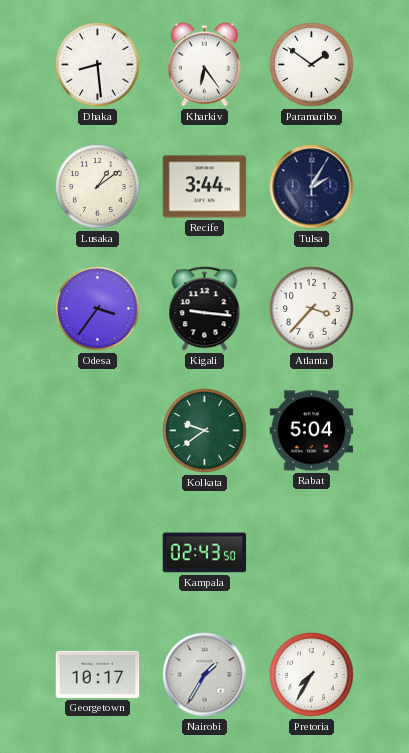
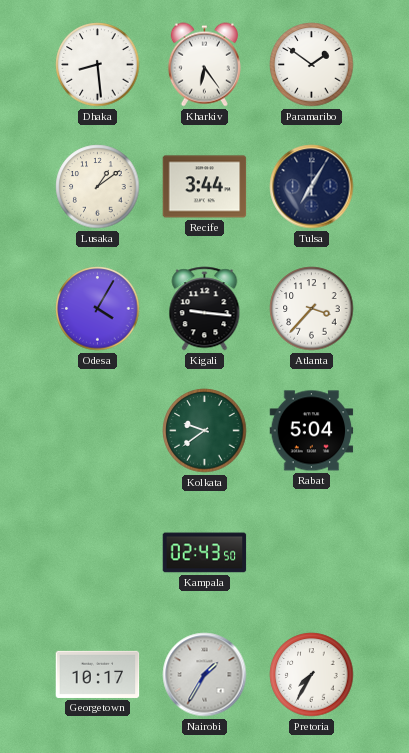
Tulsa: 2:05 -> 7:05 (312, 187)
Odesa: 3:36 -> 4:05 (98, 309)
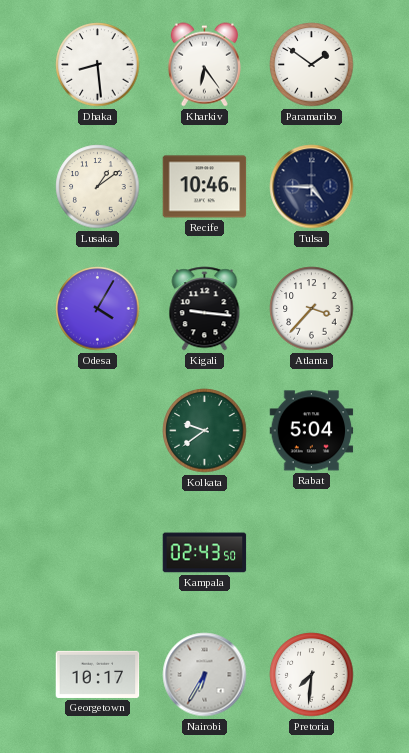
Recife: 3:44 -> 10:46 (205, 187)
Tulsa: 7:05 -> 4:45 (312, 187)
Nairobi: 1:35 -> 6:35 (205, 675)
Pretoria: 7:35 -> 7:31 (312, 675)
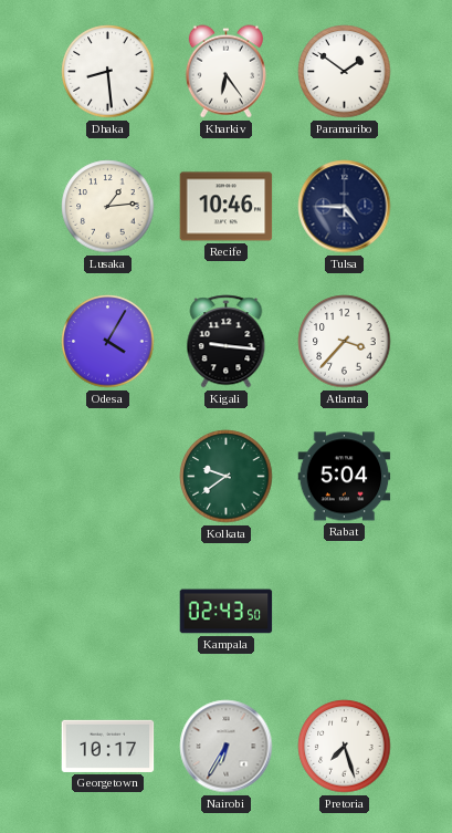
Lusaka: 1:09 -> 1:14 (108, 207)
Pretoria: 7:31 -> 7:27 (345, 747)
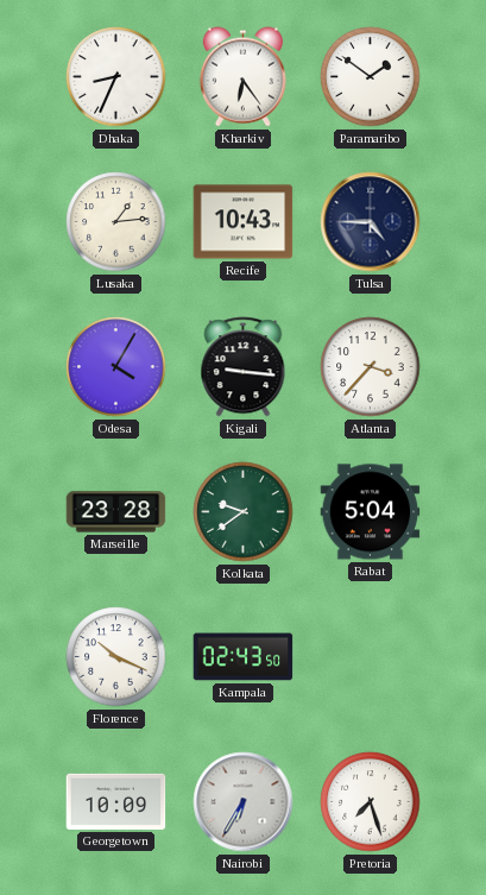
Dhaka: 8:29 -> 8:34 (116, 77)
Recife: 10:46 -> 10:43 (244, 222)
Marseille: none -> 23:28 (116, 512)
Florence: none -> 10:19 (116, 657)
Georgetown: 10:17 -> 10:09 (116, 801)
